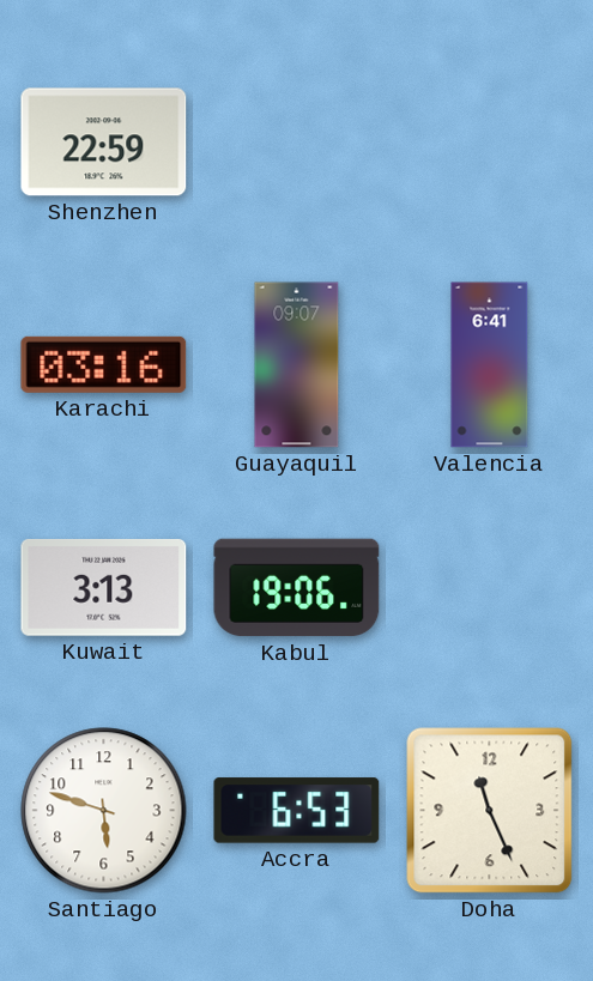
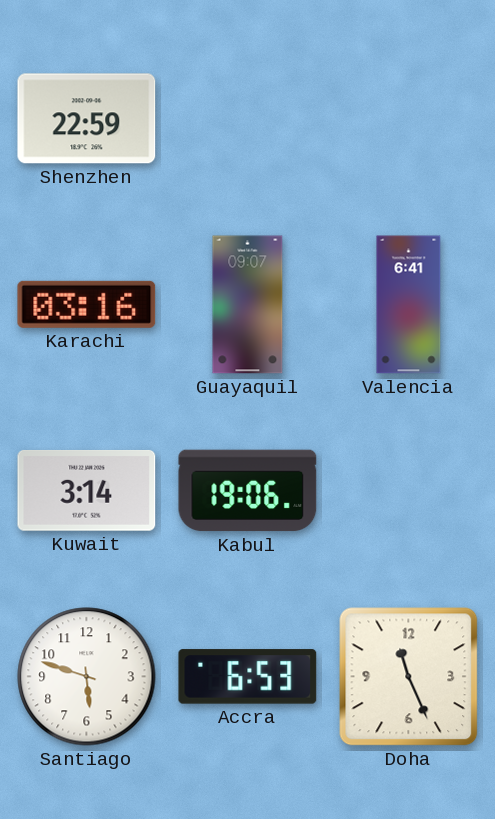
Kuwait: 3:13 -> 3:14 (87, 491)
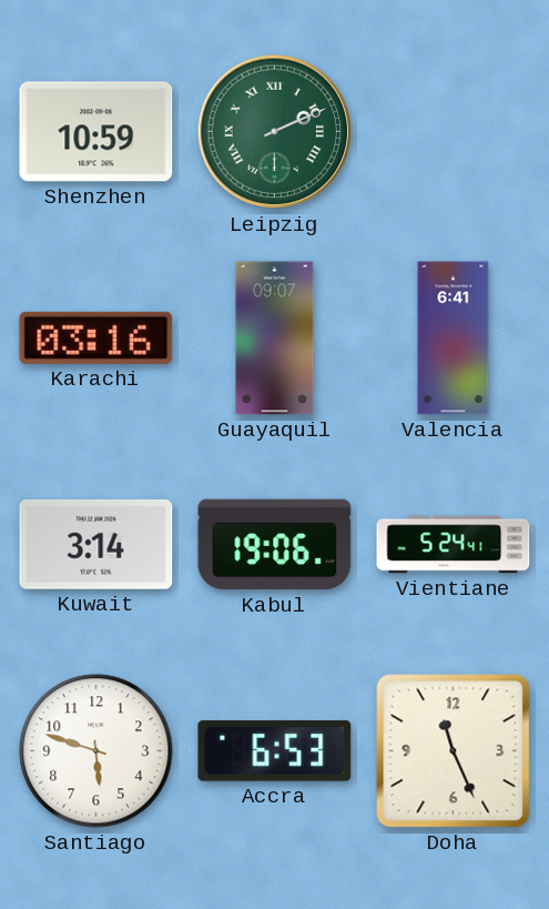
Shenzhen: 22:59 -> 10:59 (96, 132)
Leipzig: none -> 2:11 (275, 132)
Vientiane: none -> 5:24 (454, 545)
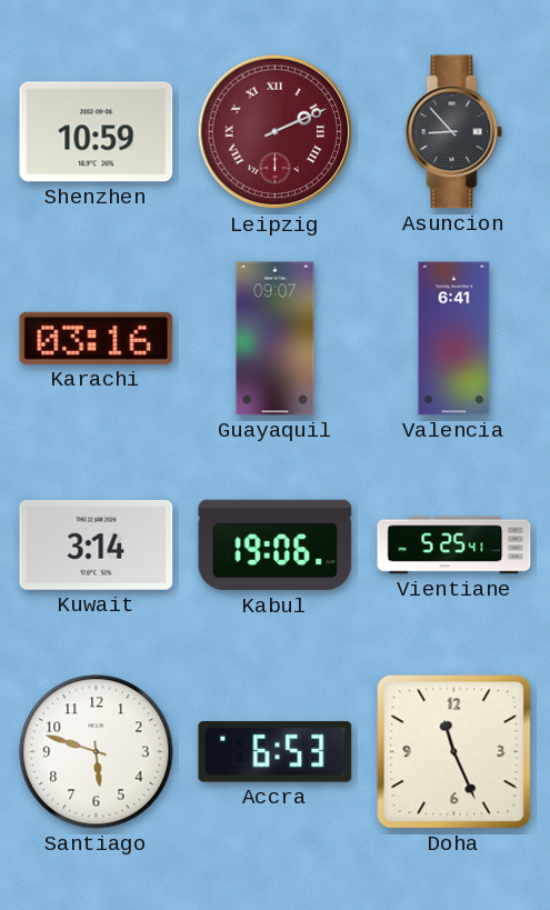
Leipzig dial: green -> burgundy (276, 132)
Asuncion: none -> 8:53 (454, 132)
Vientiane: 5:24 -> 5:25 (454, 546)
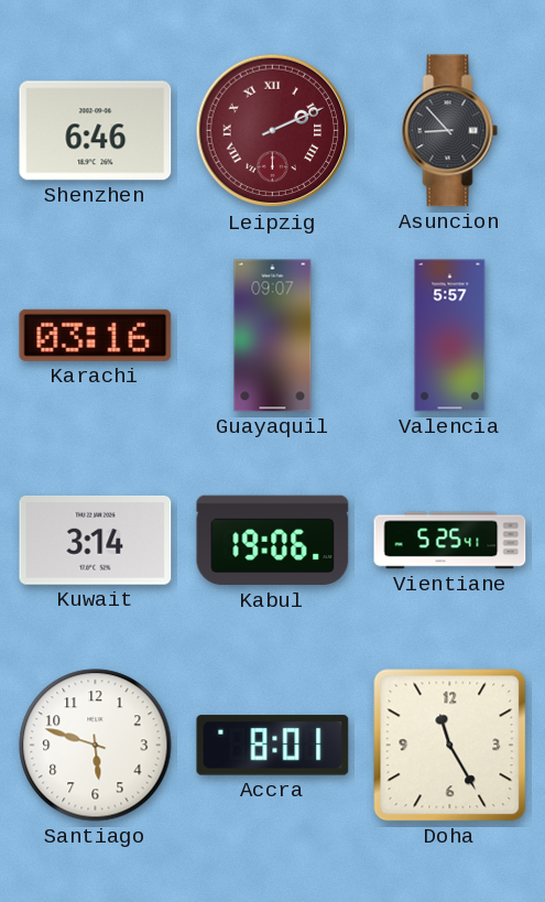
Shenzhen: 10:59 -> 6:46 (96, 131)
Valencia: 6:41 -> 5:57 (450, 336)
Accra: 6:53 -> 8:01 (273, 746)
Doha: 11:26 -> 11:25 (450, 746)
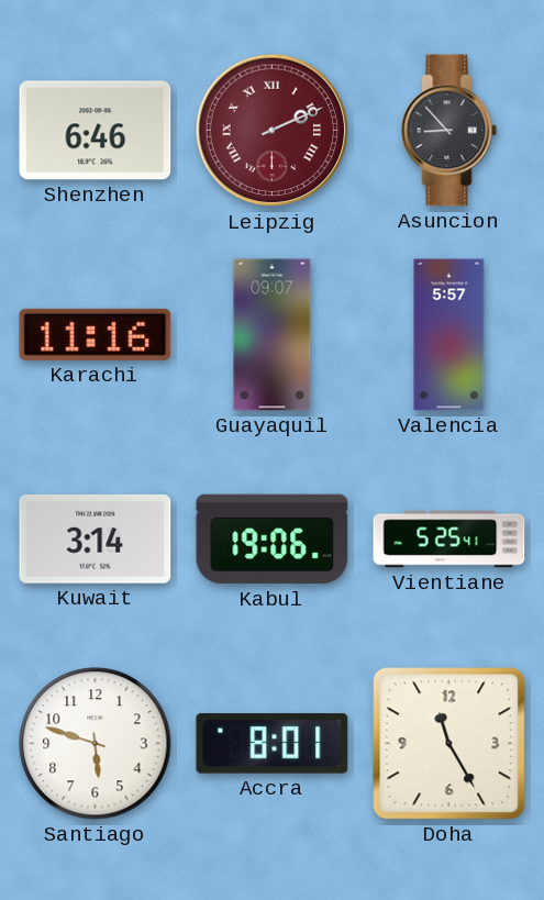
Karachi: 03:16 -> 11:16 (96, 334)
